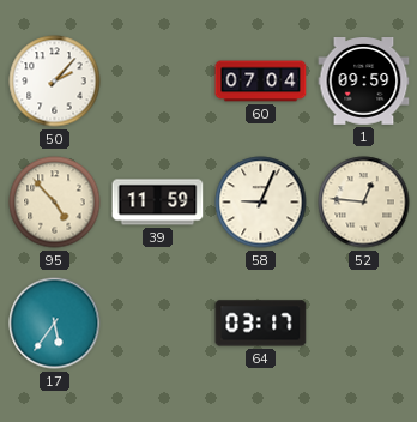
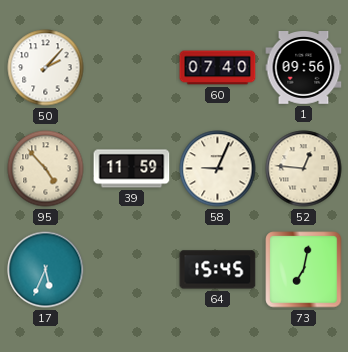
60: 07:04 -> 07:40 (218, 68)
1: 09:59 -> 09:56 (304, 68)
17: 5:36 -> 5:34 (46, 270)
64: 03:17 -> 15:45 (218, 270)
73: none -> 7:02 (304, 270)
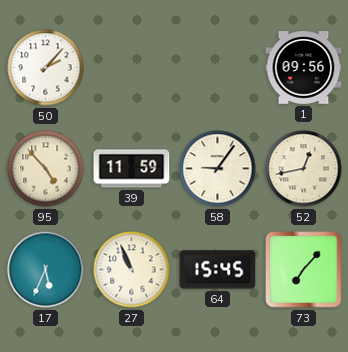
60: 07:40 -> none (218, 68)
58: 9:04 -> 9:06 (218, 169)
52: 12:46 -> 12:43 (304, 169)
27: none -> 10:56 (132, 270)
73: 7:02 -> 7:07 (304, 270)
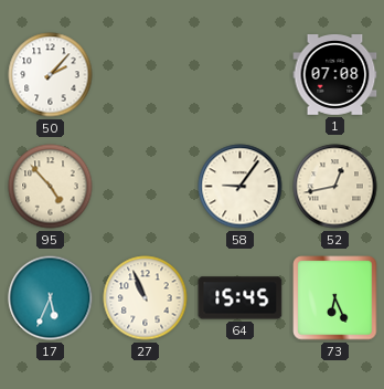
1: 09:56 -> 07:08 (335, 75)
39: 11:59 -> none (132, 169)
73: 7:07 -> 6:26 (335, 298)
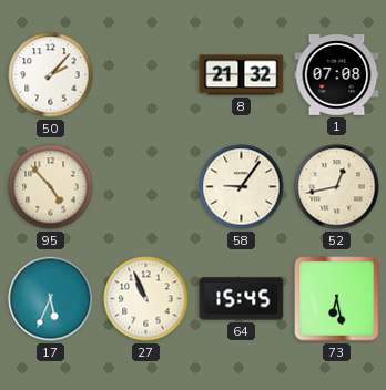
8: none -> 21:32 (242, 75)
73: 6:26 -> 6:28 (337, 299)
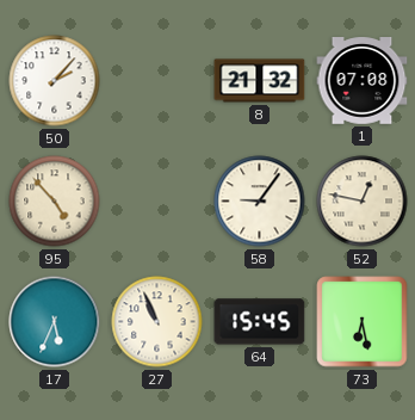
52: 12:43 -> 12:47 (363, 202)
